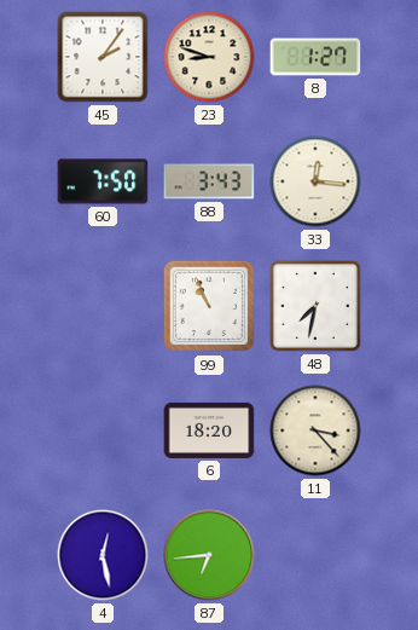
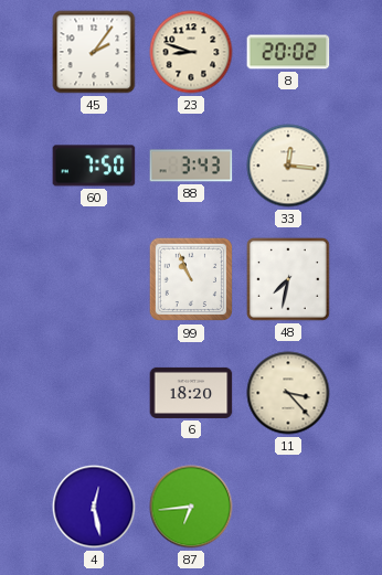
8: 1:27 -> 20:02 (288, 52)
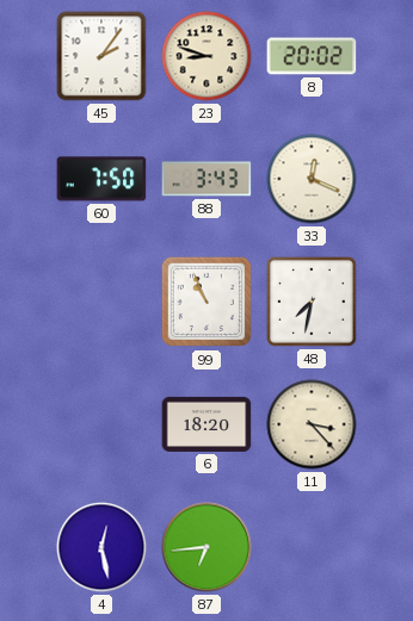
33: 12:16 -> 12:19 (312, 179)
